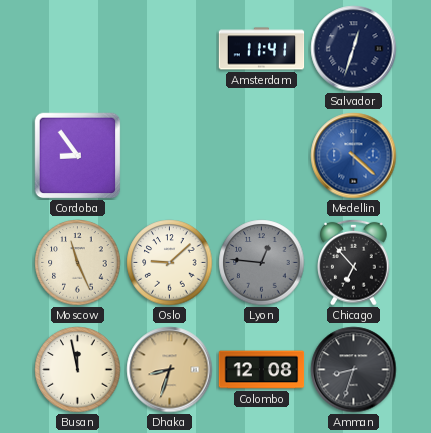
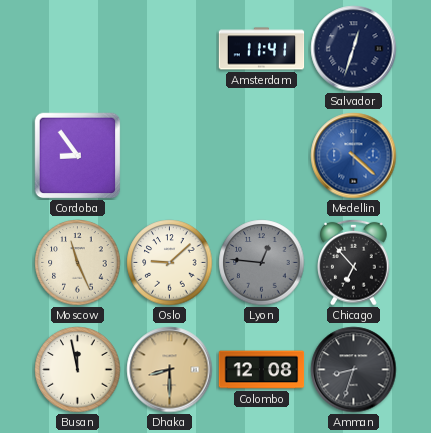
Dhaka: 8:33 -> 8:30 (170, 370)
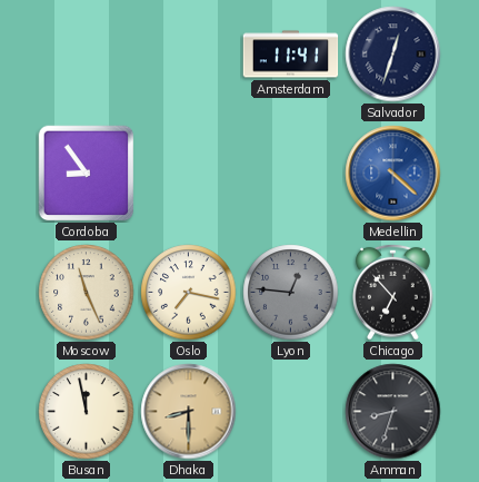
Oslo: 9:08 -> 7:17 (189, 293)
Colombo: 12:08 -> none (262, 370)
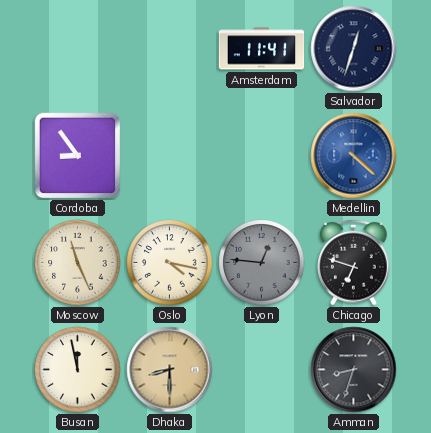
Oslo: 7:17 -> 4:17 (170, 263)
Chicago: 6:53 -> 6:48 (354, 262)
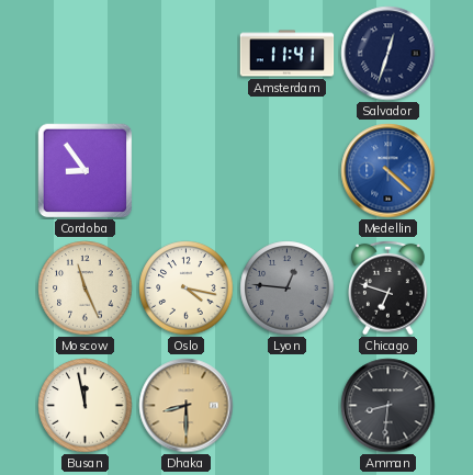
Amman: 8:33 -> 8:31 (388, 406)
